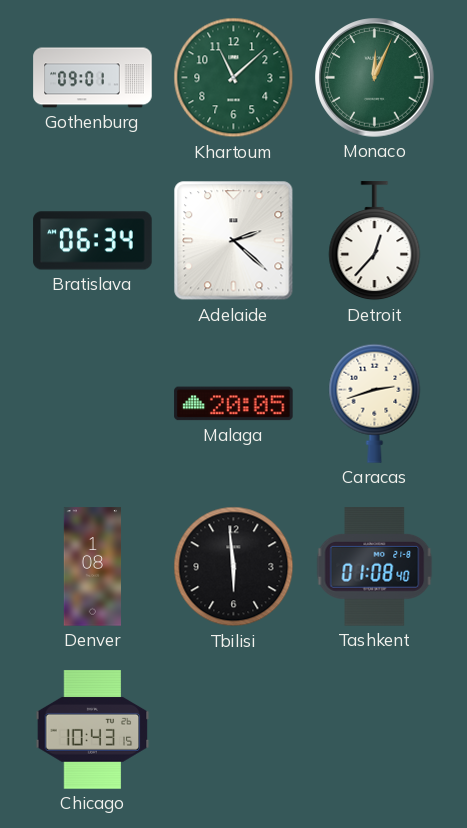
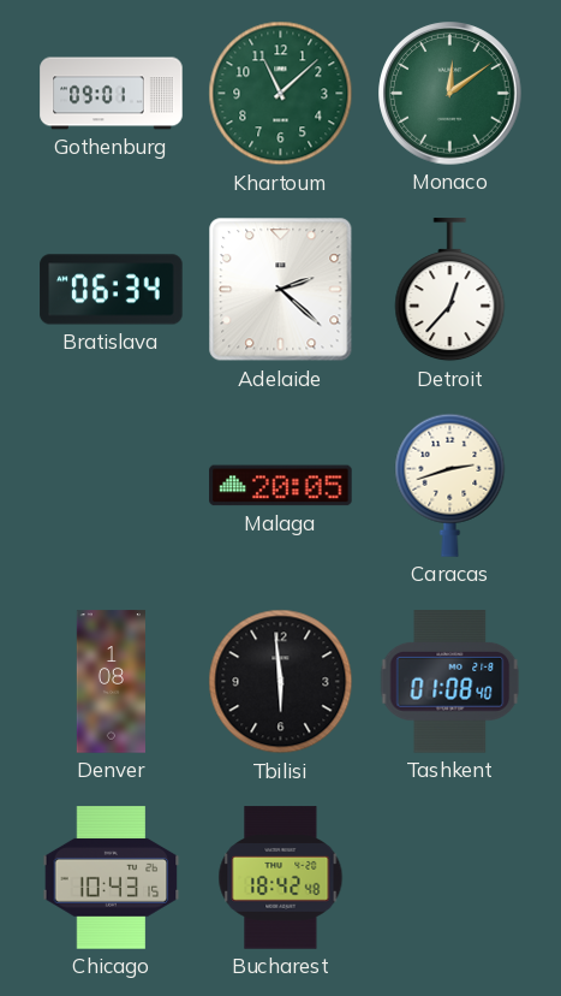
Monaco: 12:04 -> 12:09 (450, 94)
Bucharest: none -> 18:42 (281, 878)
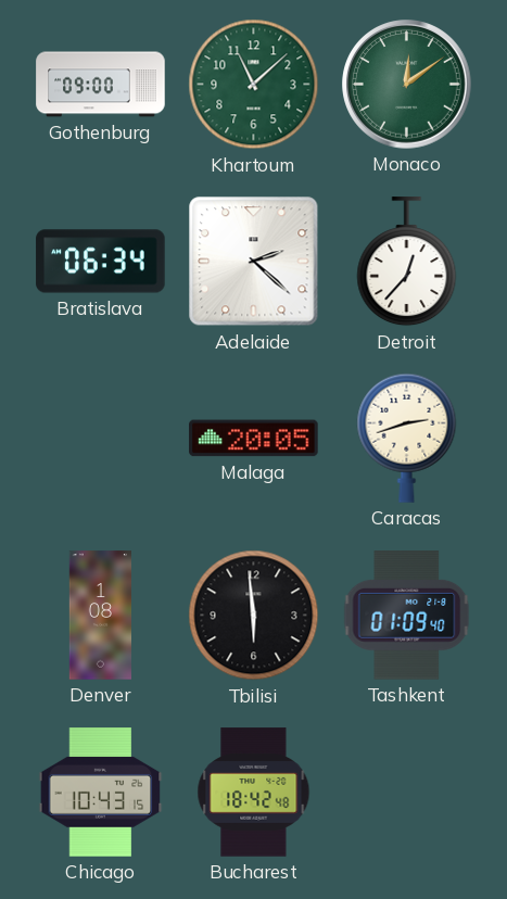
Gothenburg: 09:01 -> 09:00 (101, 85)
Tashkent: 01:08 -> 01:09 (407, 616)
